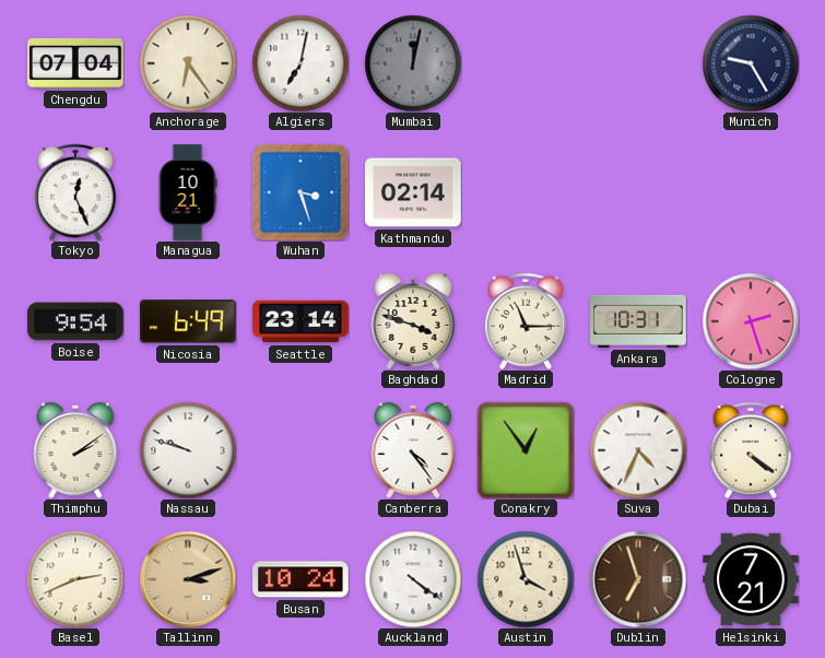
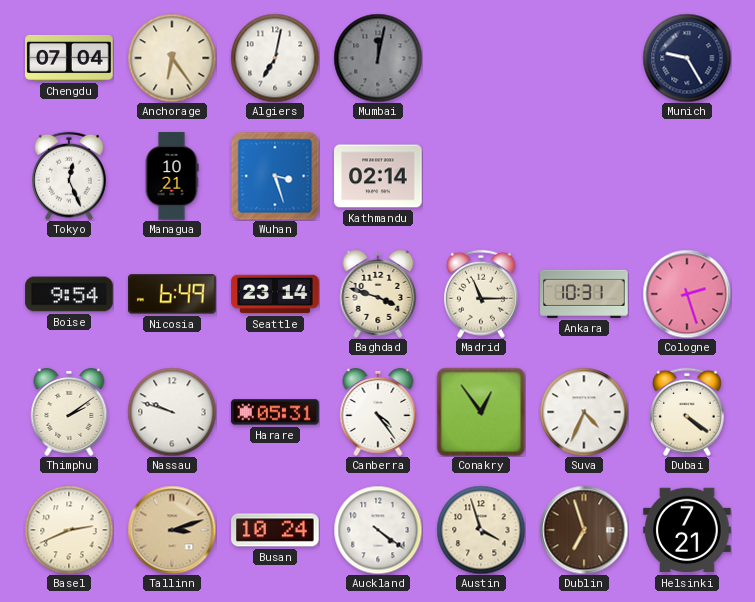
Harare: none -> 05:31 (275, 412)
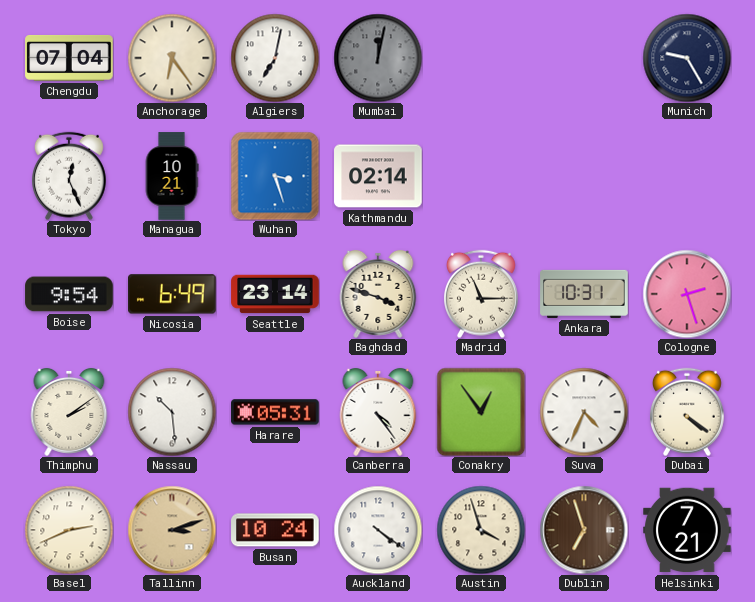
Nassau: 9:48 -> 10:29 (172, 412)
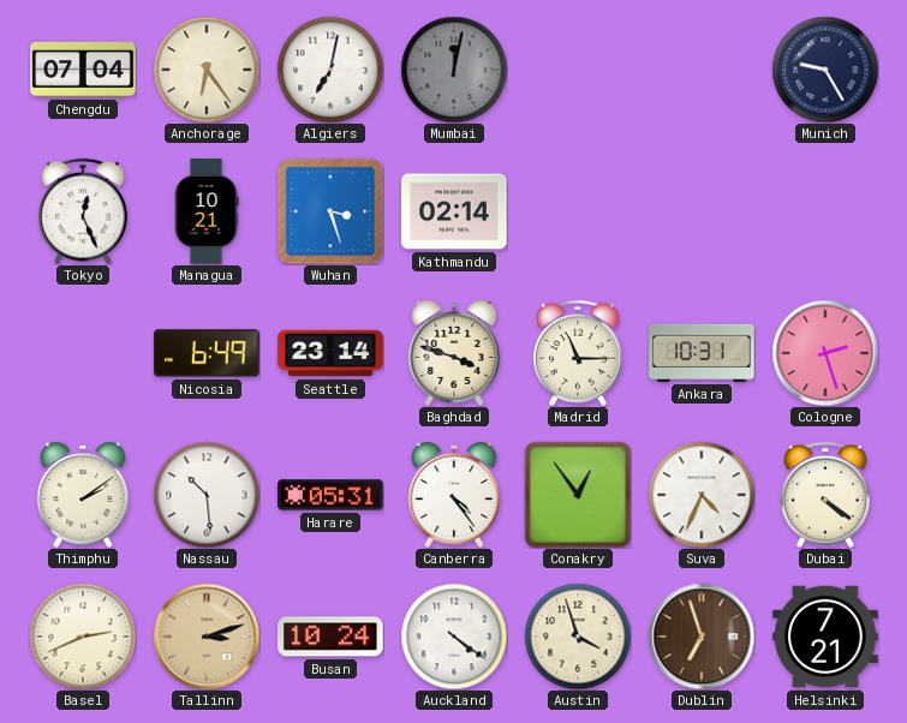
Boise: 9:54 -> none (69, 294)
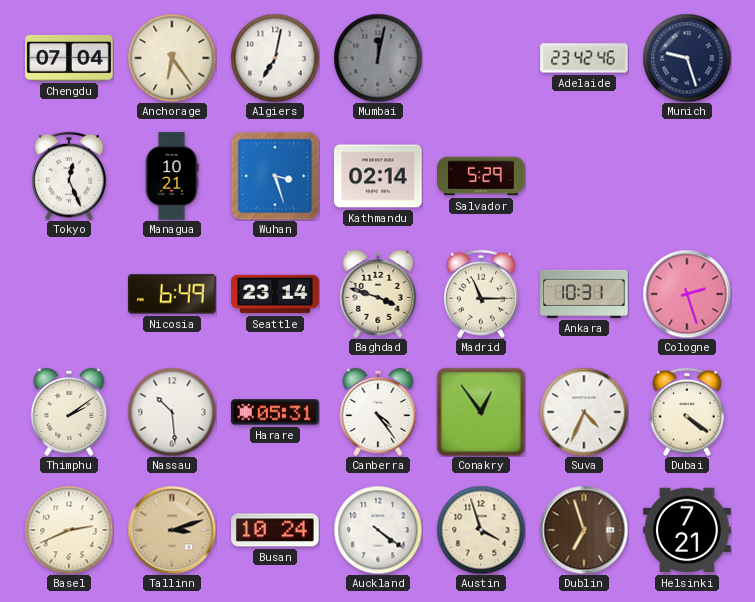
Adelaide: none -> 23:42 (584, 58)
Munich: 9:25 -> 9:27 (687, 58)
Salvador: none -> 5:29 (481, 176)
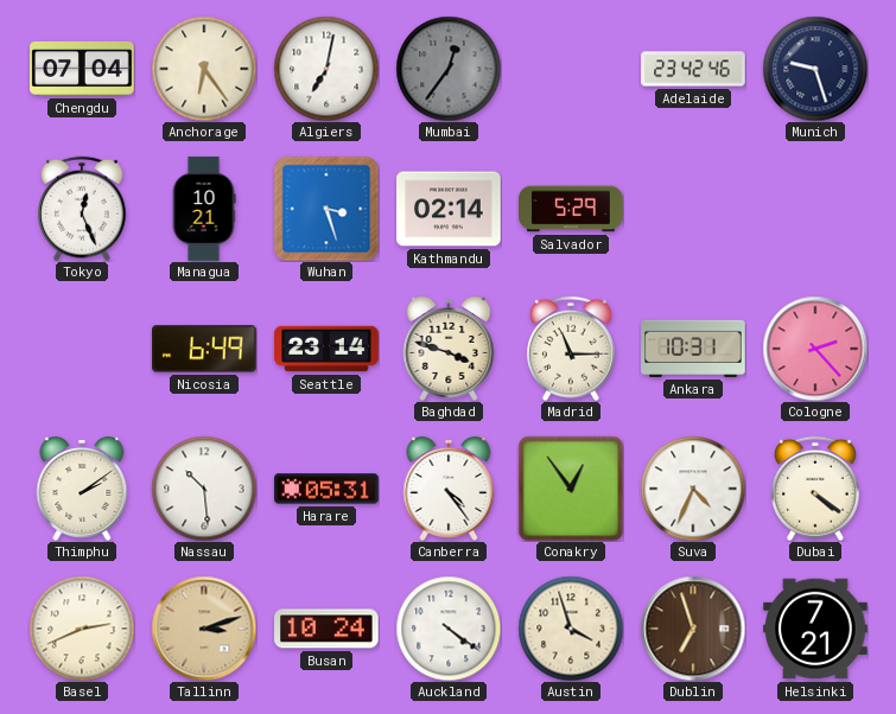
Mumbai: 12:02 -> 12:36 (449, 69)
Cologne: 2:27 -> 2:23 (815, 349)
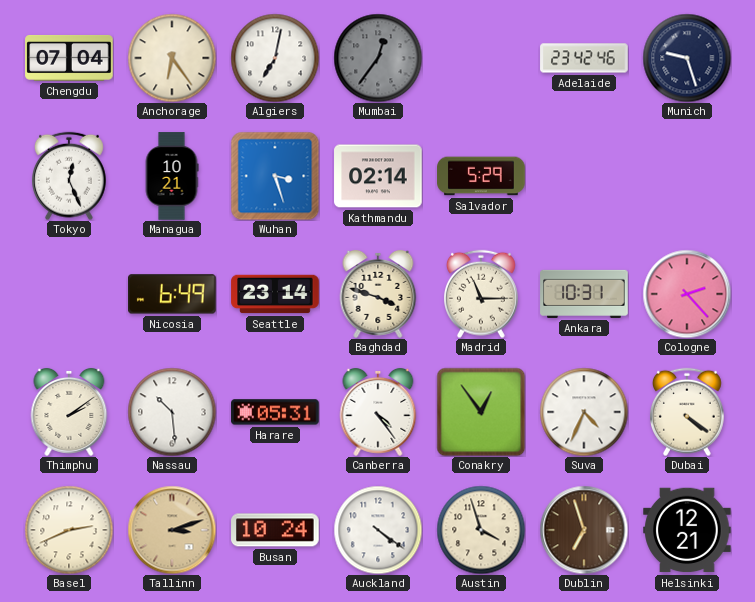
Helsinki: 7:21 -> 12:21 (687, 530)
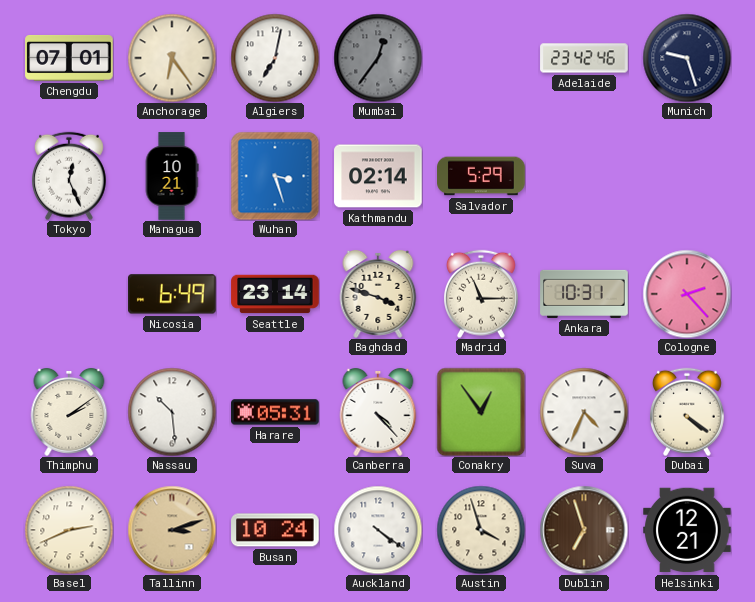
Chengdu: 07:04 -> 07:01 (69, 58)
Canberra: 4:24 -> 4:23 (378, 412)
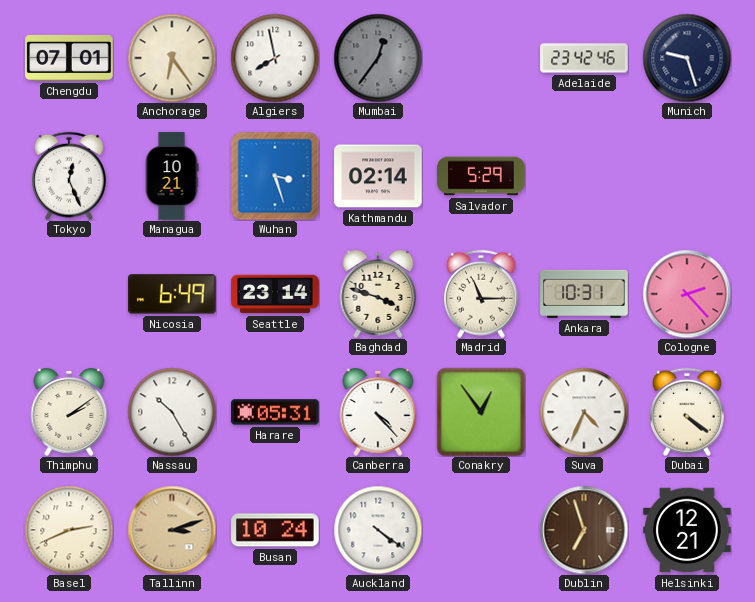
Algiers: 7:02 -> 7:58 (275, 58)
Nassau: 10:29 -> 10:25 (172, 412)
Austin: 3:57 -> none (481, 530)
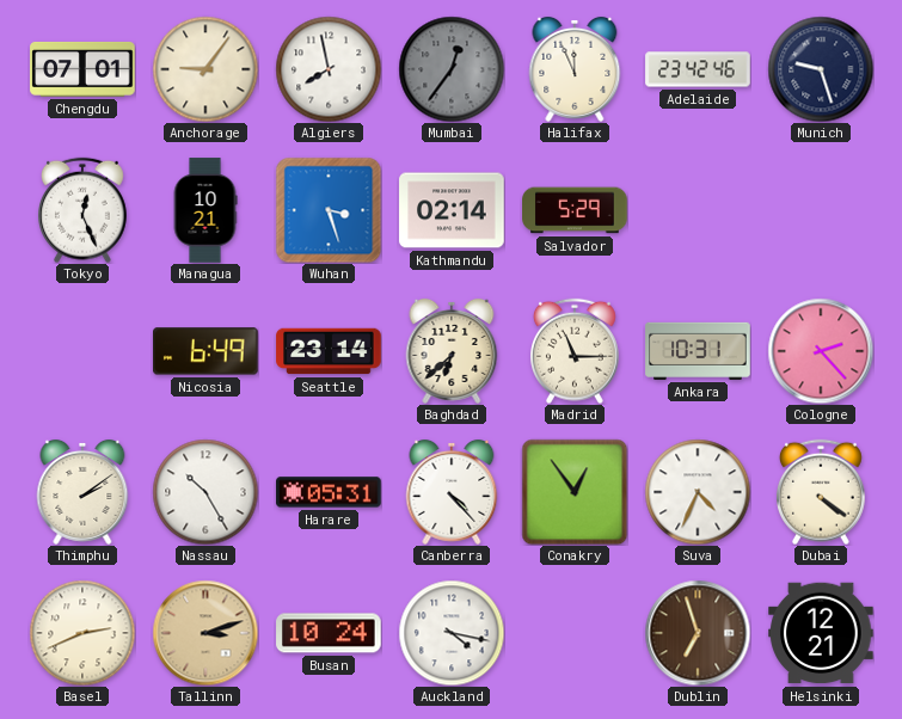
Anchorage: 6:24 -> 9:06 (205, 69)
Halifax: none -> 11:56 (575, 69)
Baghdad: 3:48 -> 6:38 (452, 351)
Auckland: 4:21 -> 4:17 (452, 633)
